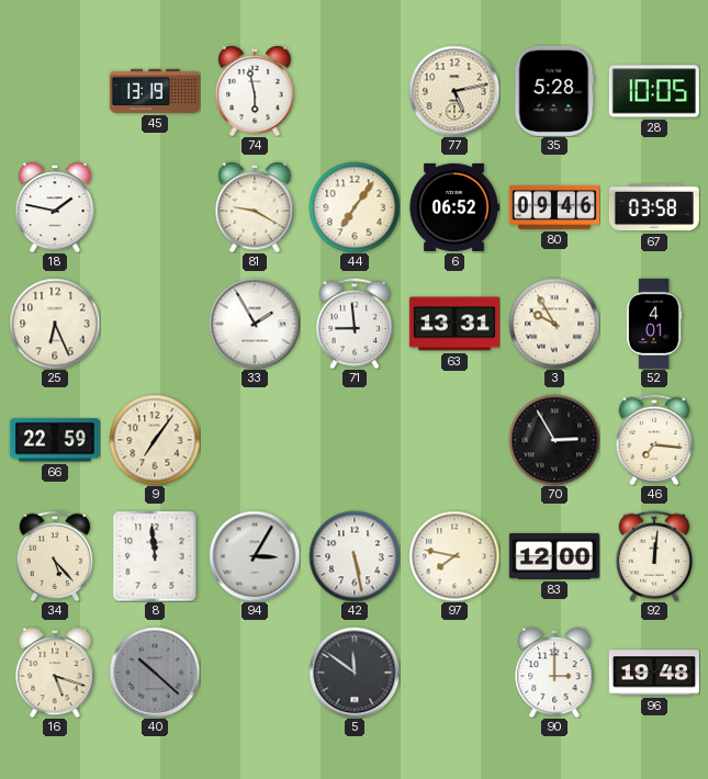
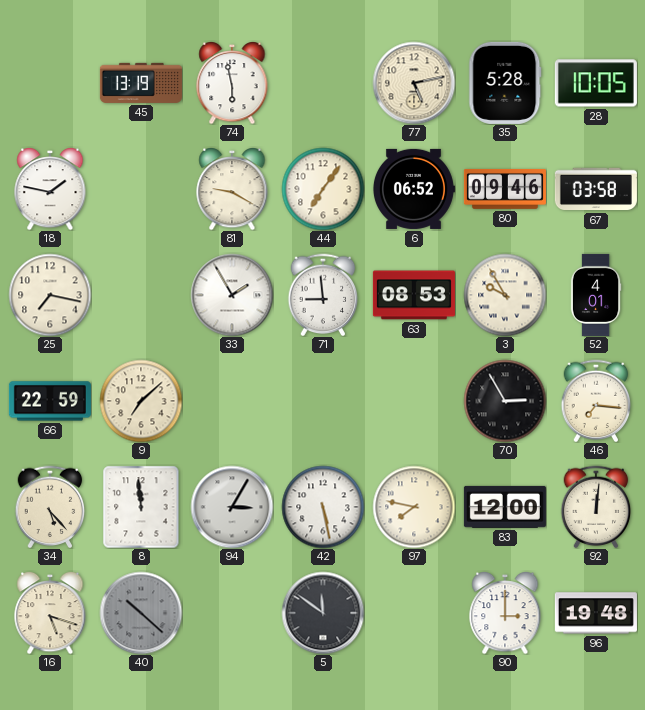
25: 6:26 -> 7:17 (50, 295)
63: 13:31 -> 08:53 (414, 295)
9: 7:06 -> 7:08 (141, 401)
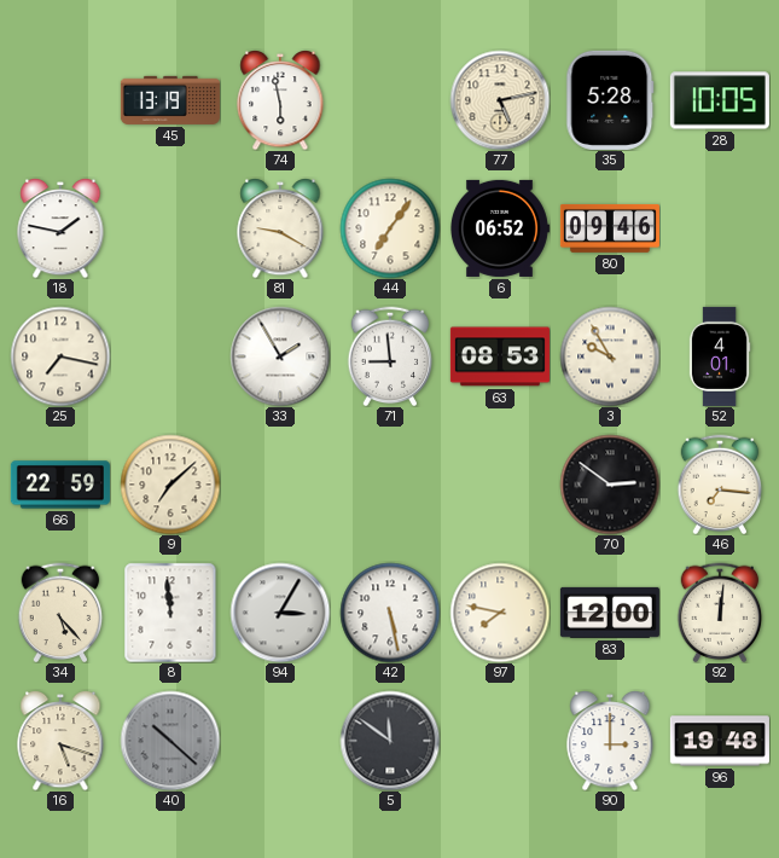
67: 03:58 -> none (596, 189)
70: 2:55 -> 2:51 (610, 485)
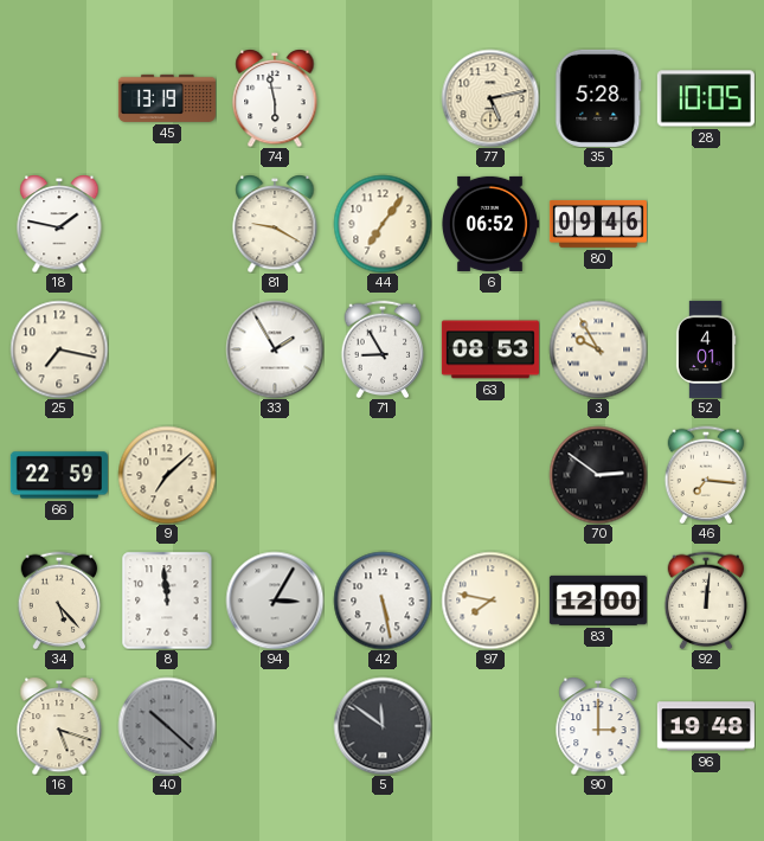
71: 8:59 -> 8:55 (383, 349)
